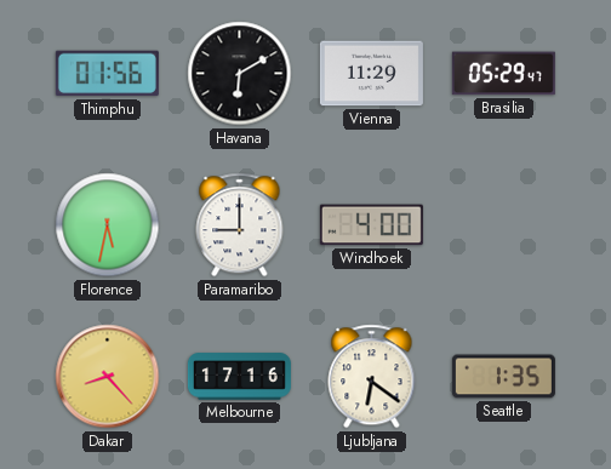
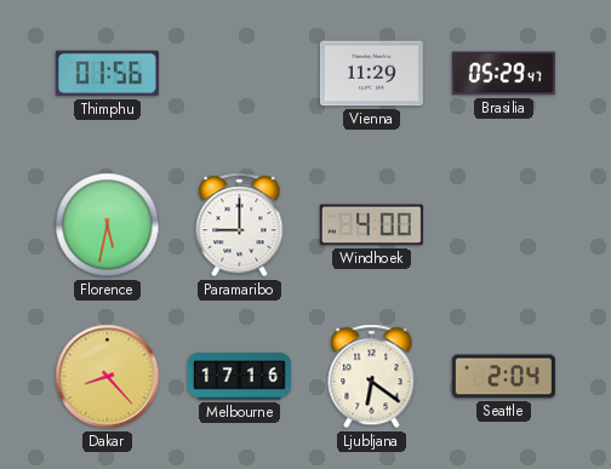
Havana: 6:10 -> none (240, 74)
Seattle: 1:35 -> 2:04 (503, 377)
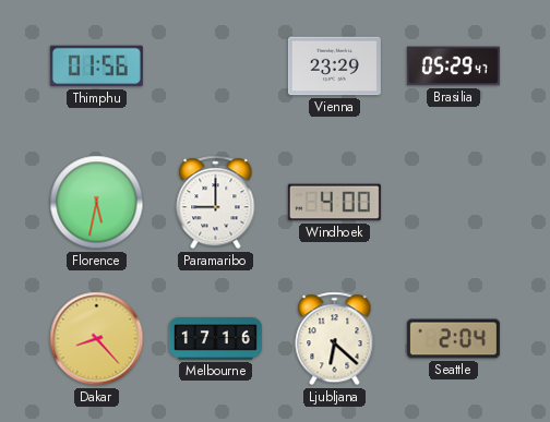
Vienna: 11:29 -> 23:29 (334, 67)
Ljubljana: 6:21 -> 6:22 (335, 339)
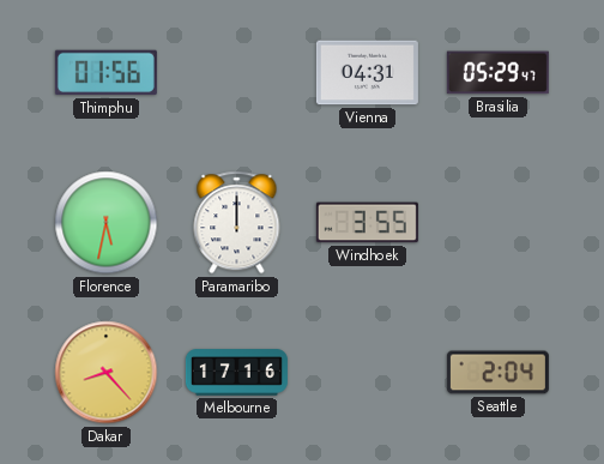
Vienna: 23:29 -> 04:31 (367, 73)
Paramaribo: 9:00 -> 12:00 (237, 223)
Windhoek: 4:00 -> 3:55 (367, 223)
Ljubljana: 6:22 -> none (335, 339)
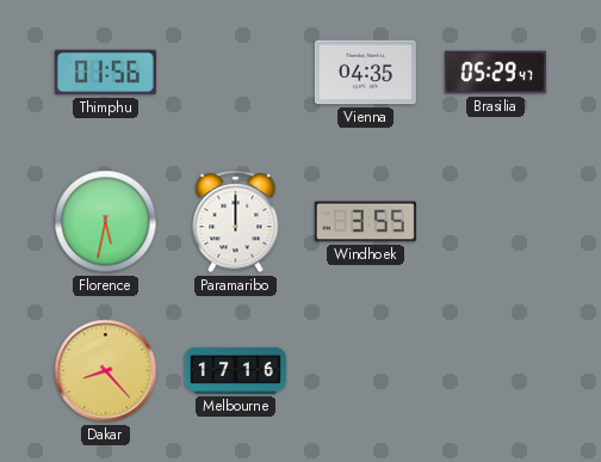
Vienna: 04:31 -> 04:35 (365, 73)
Seattle: 2:04 -> none (497, 373)
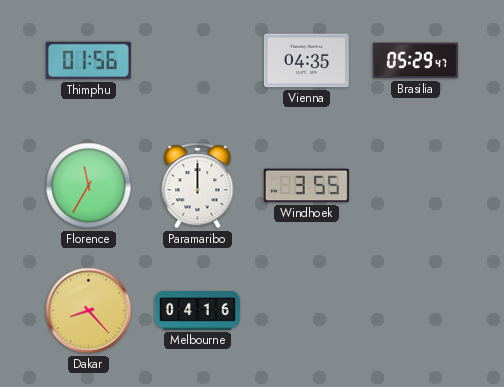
Florence: 5:32 -> 11:35 (89, 186)
Melbourne: 17:16 -> 04:16 (197, 311)
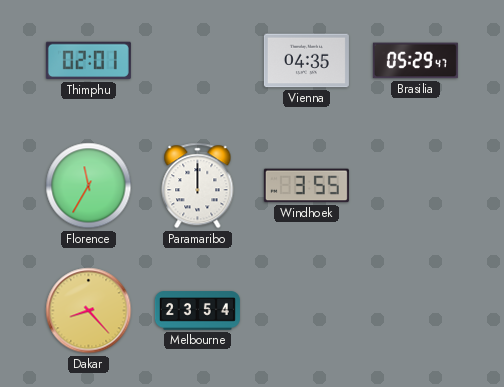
Thimphu: 01:56 -> 02:01 (88, 61)
Melbourne: 04:16 -> 23:54 (197, 311)
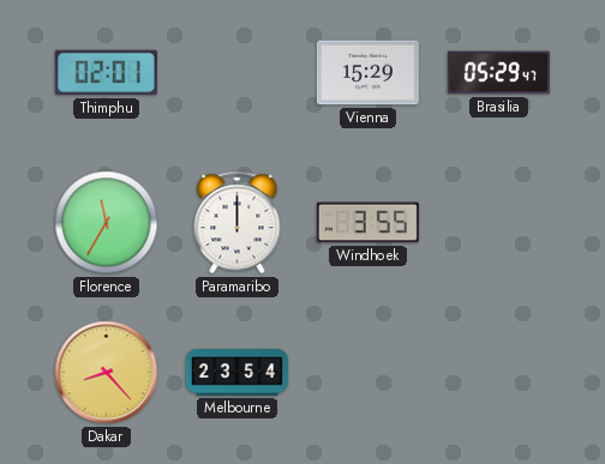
Vienna: 04:35 -> 15:29 (367, 73)
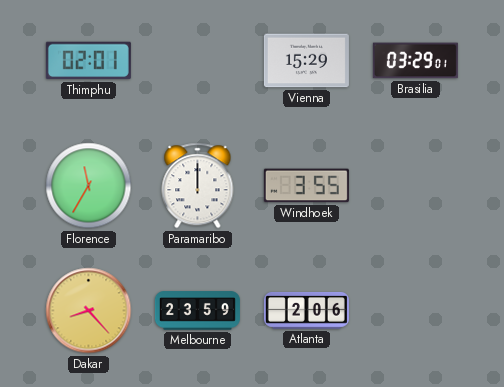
Brasilia: 05:29 -> 03:29 (415, 61)
Melbourne: 23:54 -> 23:59 (197, 311)
Atlanta: none -> 2:06 (306, 310)
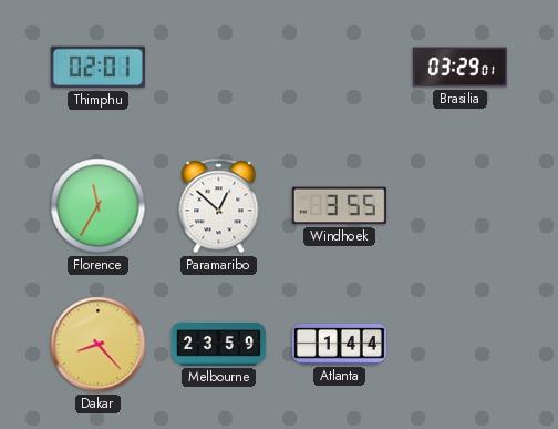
Vienna: 15:29 -> none (306, 61)
Paramaribo: 12:00 -> 12:52 (219, 206)
Atlanta: 2:06 -> 1:44 (339, 344)
